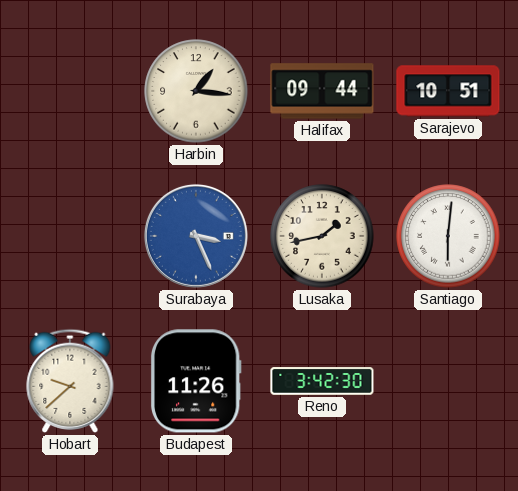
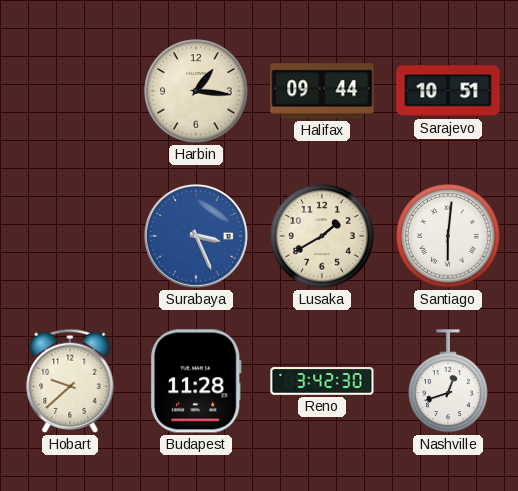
Lusaka: 1:43 -> 1:40 (322, 236)
Budapest: 11:26 -> 11:28 (196, 381)
Nashville: none -> 12:42 (448, 381)
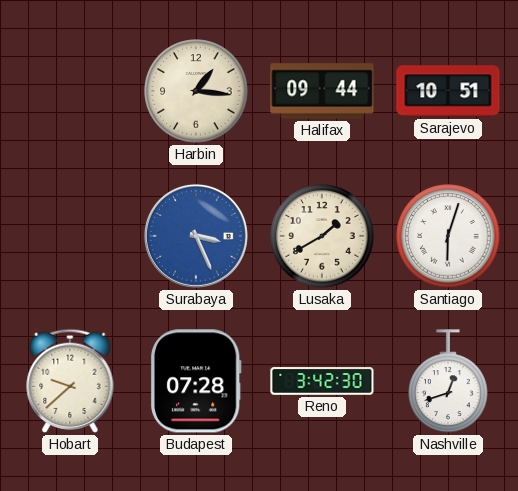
Santiago: 6:01 -> 6:03 (448, 236)
Budapest: 11:28 -> 07:28 (196, 381)
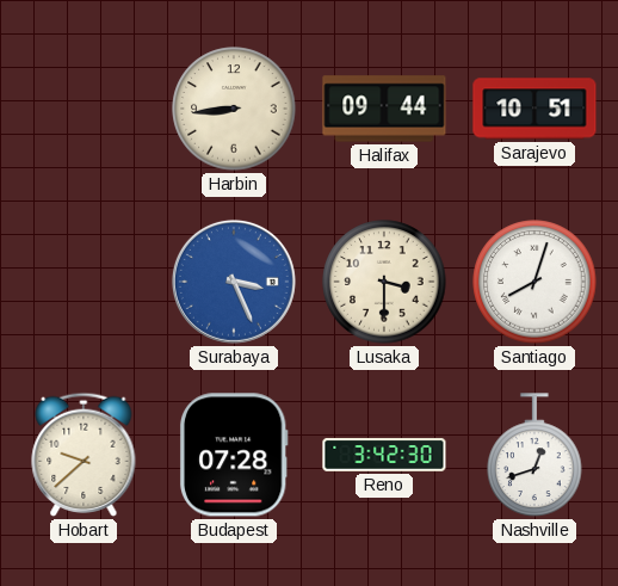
Harbin: 1:16 -> 8:44 (234, 109)
Lusaka: 1:40 -> 3:30 (384, 282)
Santiago: 6:03 -> 8:03 (534, 282)
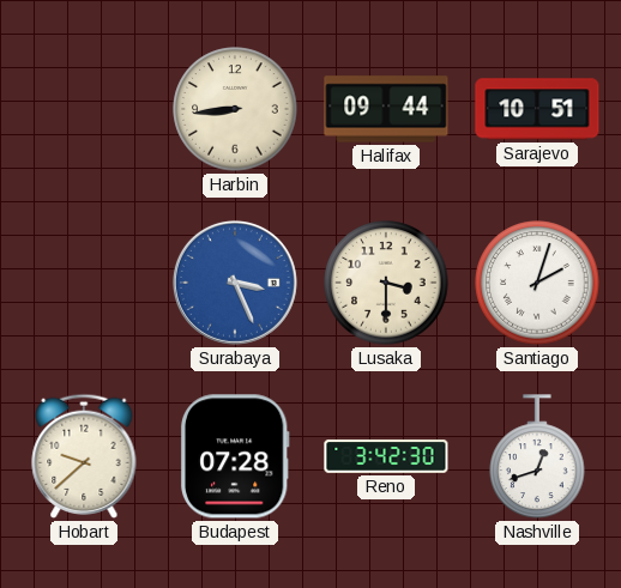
Santiago: 8:03 -> 2:03 (537, 283)
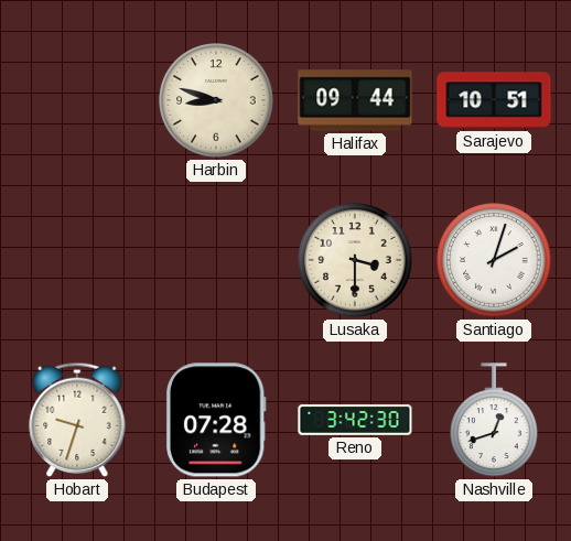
Harbin: 8:44 -> 8:48 (216, 100)
Surabaya: 3:26 -> none (235, 283)
Hobart: 9:38 -> 9:33 (77, 420)
